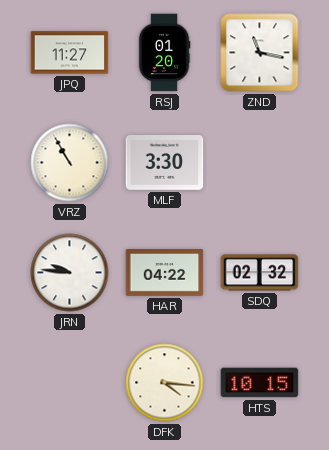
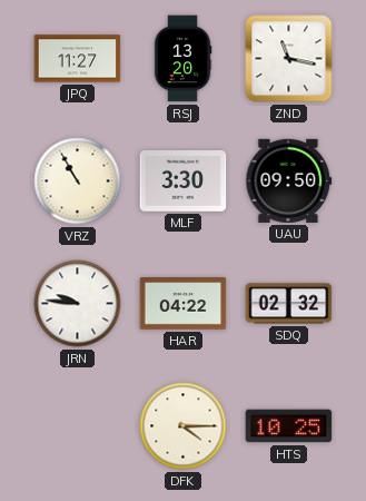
RSJ: 01:20 -> 13:20 (182, 59)
UAU: none -> 09:50 (289, 180)
DFK: 4:16 -> 4:15 (184, 426)
HTS: 10:15 -> 10:25 (289, 426)
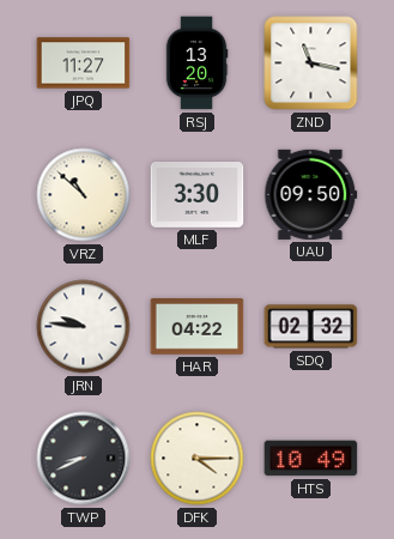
VRZ: 10:55 -> 10:52 (84, 195)
TWP: none -> 8:41 (84, 459)
HTS: 10:25 -> 10:49 (311, 459)
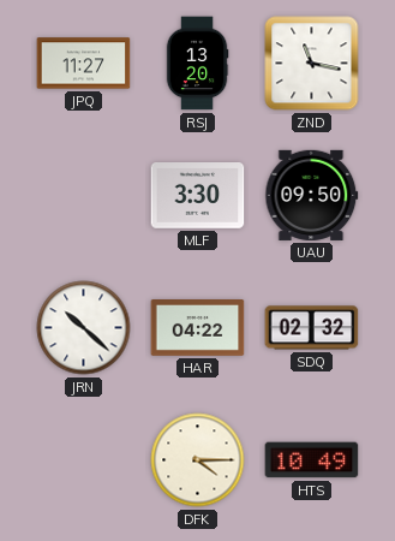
VRZ: 10:52 -> none (84, 195)
JRN: 9:46 -> 10:22 (84, 328)
TWP: 8:41 -> none (84, 459)
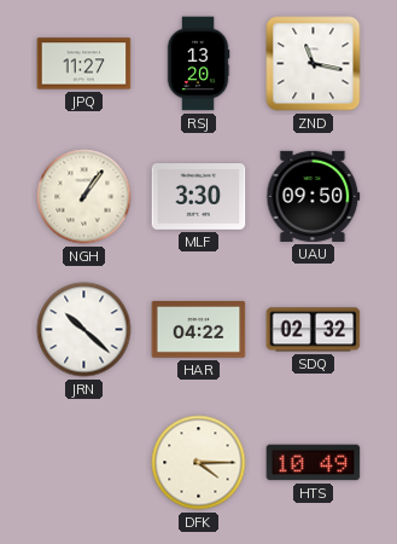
NGH: none -> 1:06 (84, 197)
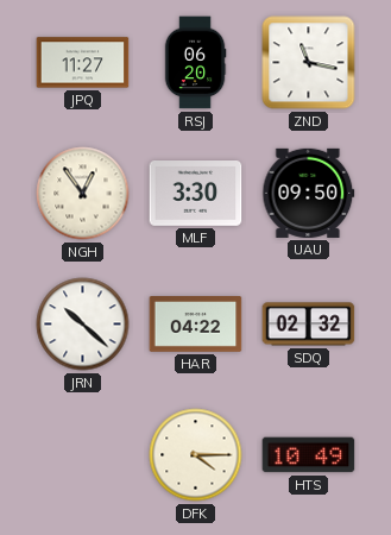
RSJ: 13:20 -> 06:20 (195, 63)
NGH: 1:06 -> 12:54 (83, 194)
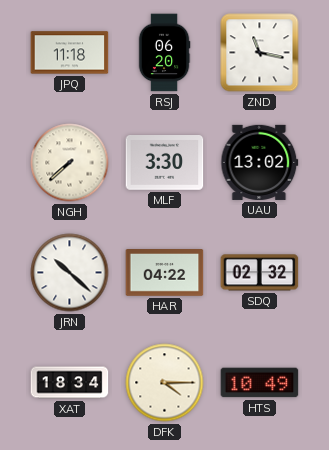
JPQ: 11:27 -> 11:18 (70, 53)
NGH: 12:54 -> 7:38 (70, 163)
UAU: 09:50 -> 13:02 (260, 162)
XAT: none -> 18:34 (70, 383)
